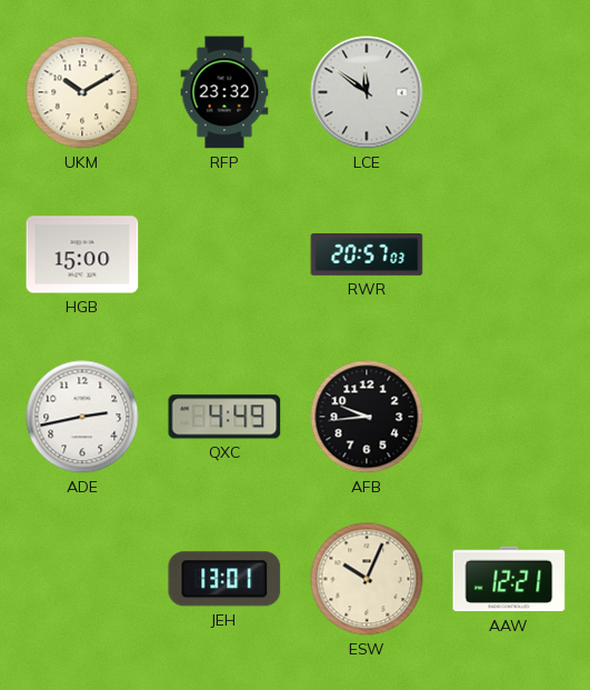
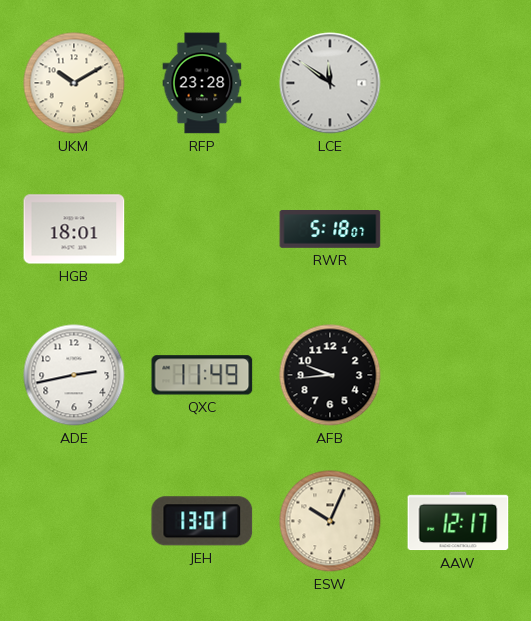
RFP: 23:32 -> 23:28 (202, 83)
HGB: 15:00 -> 18:01 (74, 229)
RWR: 20:57 -> 5:18 (330, 229)
QXC: 4:49 -> 11:49 (202, 375)
AAW: 12:21 -> 12:17 (458, 521)
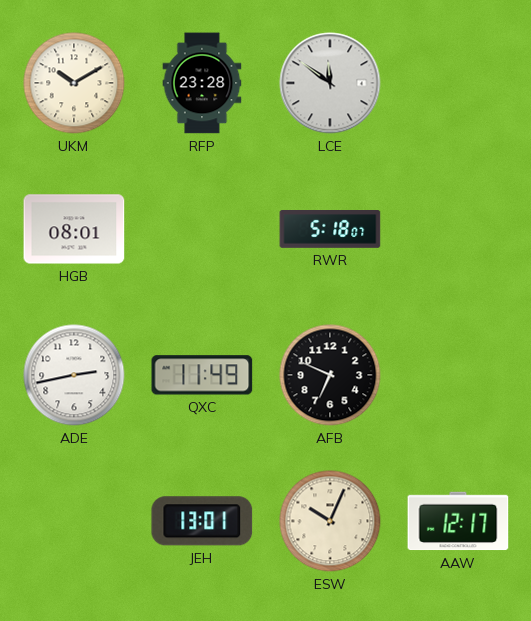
HGB: 18:01 -> 08:01 (74, 229)
AFB: 9:44 -> 6:49 (330, 375)
